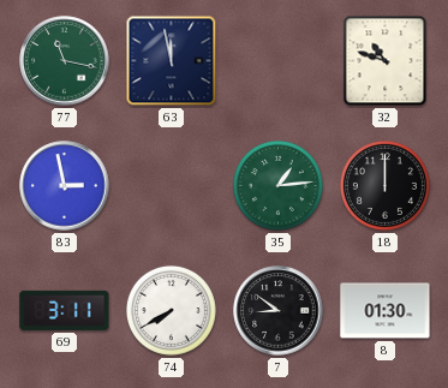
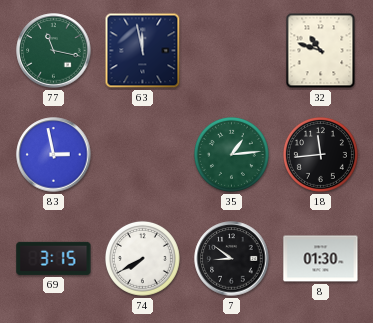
18: 12:00 -> 11:44 (320, 154)
69: 3:11 -> 3:15 (54, 258)
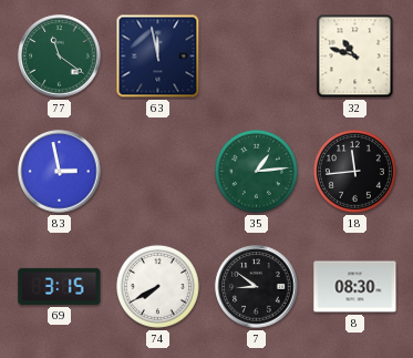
77: 11:17 -> 11:21 (60, 57)
8: 01:30 -> 08:30 (355, 287)
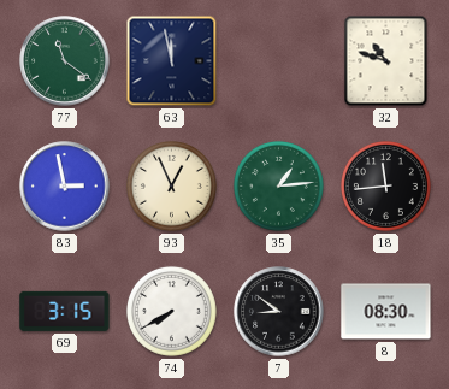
93: none -> 12:56 (171, 185)
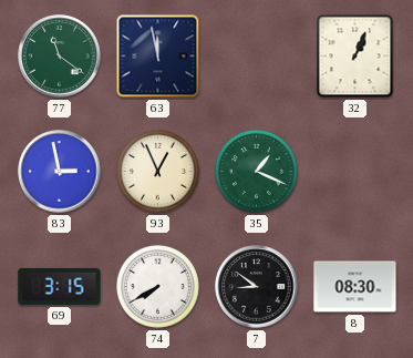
32: 10:48 -> 1:04 (355, 57)
35: 1:14 -> 1:19 (256, 171)
18: 11:44 -> none (385, 185)
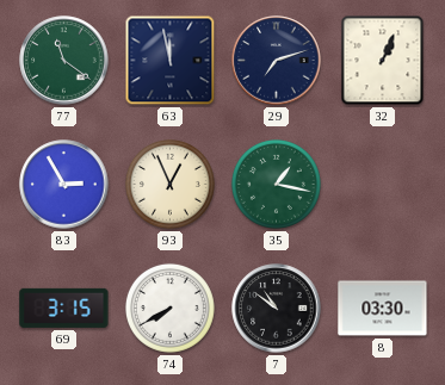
29: none -> 7:12 (277, 61)
83: 2:58 -> 2:55 (64, 185)
35: 1:19 -> 1:17 (276, 184)
7: 8:51 -> 10:51 (277, 309)
8: 08:30 -> 03:30 (383, 309)
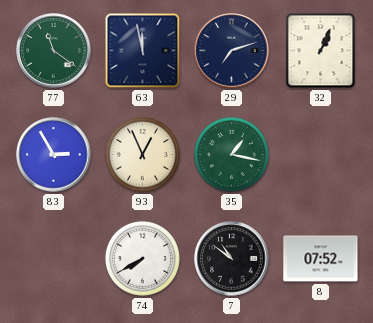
69: 3:15 -> none (64, 308)
8: 03:30 -> 07:52 (321, 259)
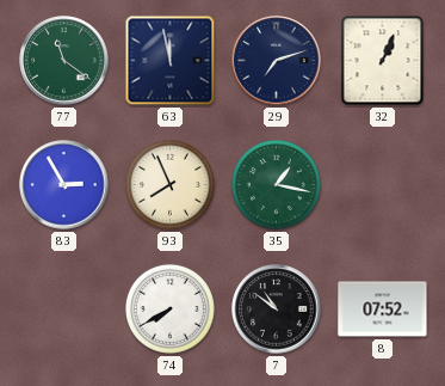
93: 12:56 -> 7:56 (169, 184)
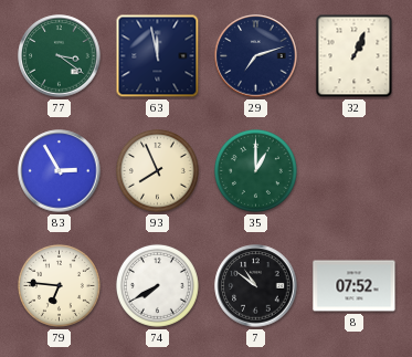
77: 11:21 -> 3:21 (60, 56)
35: 1:17 -> 1:00 (255, 170)
79: none -> 6:46 (59, 285)
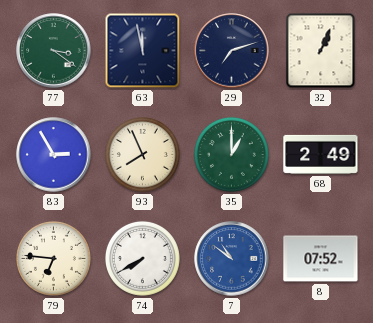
68: none -> 2:49 (321, 154)
7 dial: black -> blue (232, 259)
